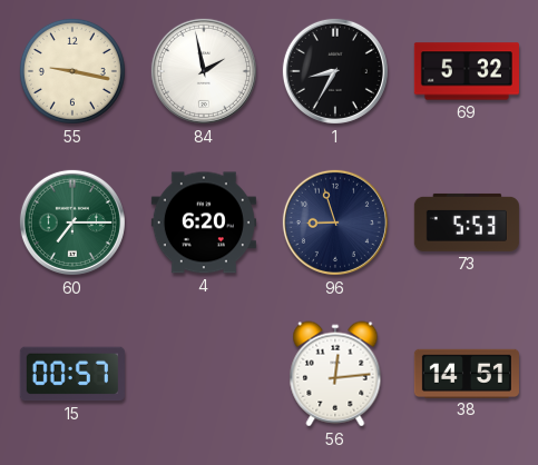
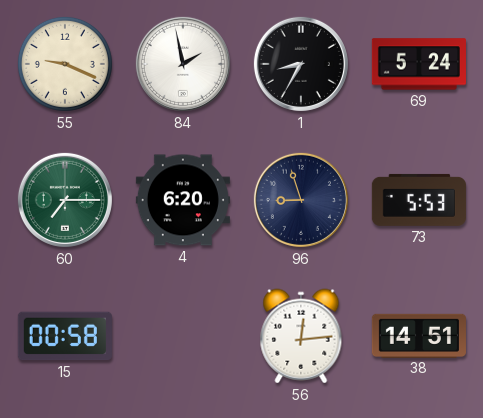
55: 9:17 -> 9:19 (65, 64)
69: 5:32 -> 5:24 (419, 64)
15: 00:57 -> 00:58 (65, 336)
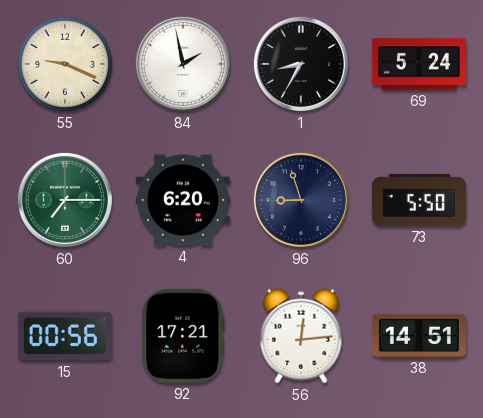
73: 5:53 -> 5:50 (419, 200)
15: 00:58 -> 00:56 (65, 336)
92: none -> 17:21 (183, 336)
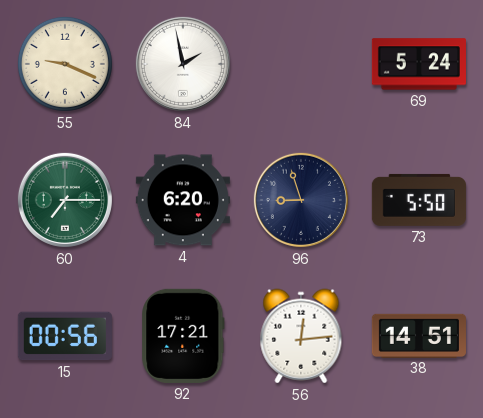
1: 8:35 -> none (301, 64)
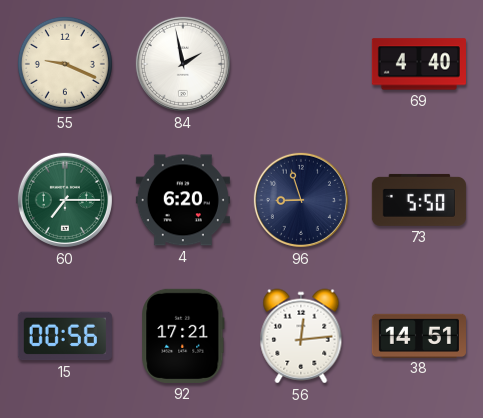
69: 5:24 -> 4:40 (419, 64)
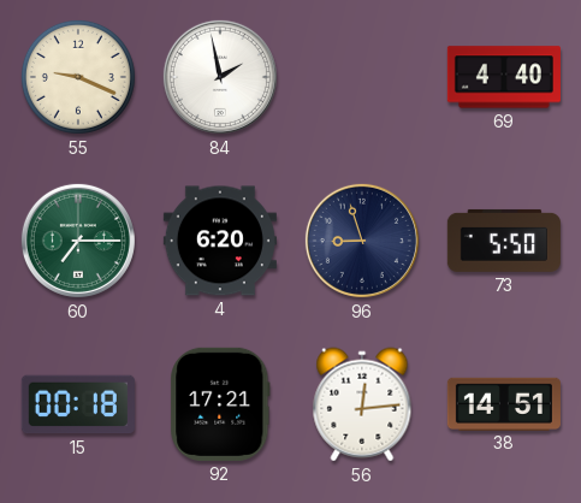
15: 00:56 -> 00:18 (78, 404)
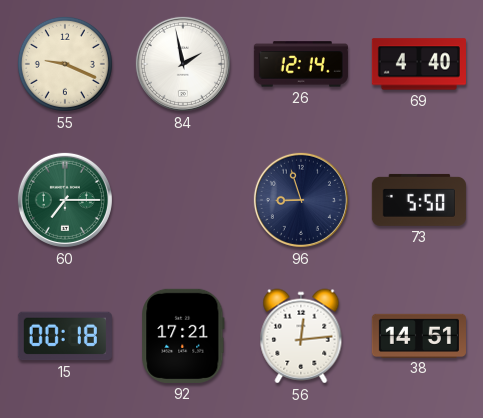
26: none -> 12:14 (301, 64)
4: 6:20 -> none (220, 241)
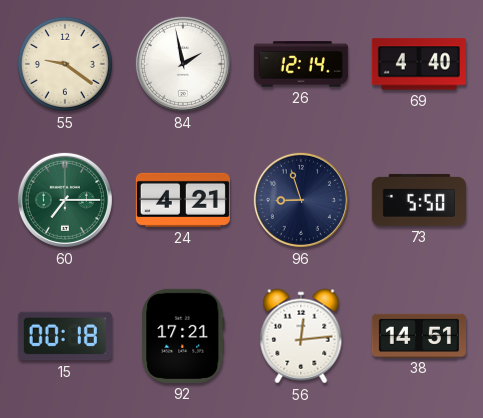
55: 9:19 -> 9:21 (65, 64)
24: none -> 4:21 (183, 200)
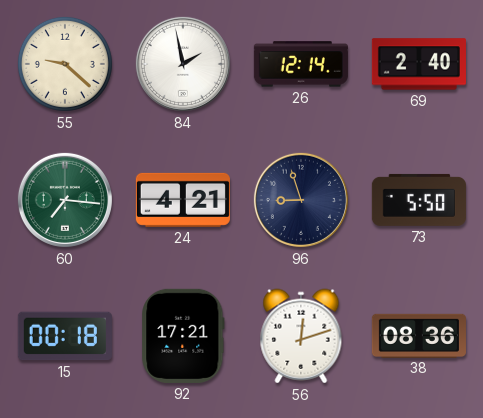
55: 9:21 -> 9:22 (65, 64)
69: 4:40 -> 2:40 (419, 64)
60: 7:15 -> 7:16 (65, 200)
56: 12:14 -> 12:12 (301, 336)
38: 14:51 -> 08:36 (419, 335)
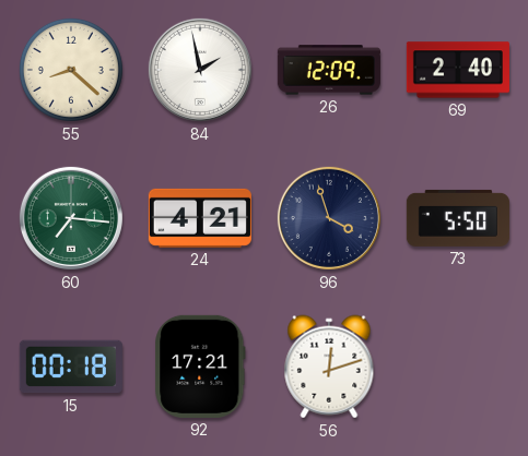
55: 9:22 -> 8:22 (71, 70)
26: 12:14 -> 12:09 (329, 70)
96: 8:57 -> 3:57 (329, 218)
38: 08:36 -> none (419, 335)
